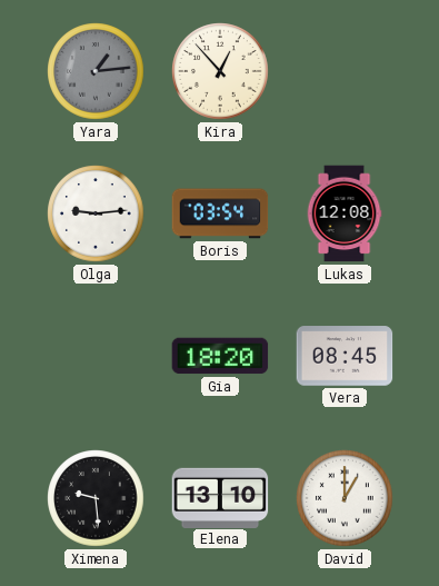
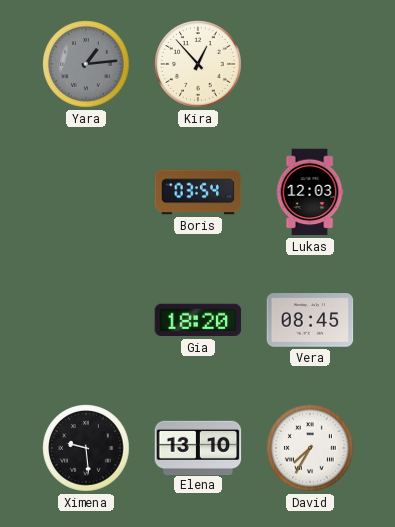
Olga: 9:14 -> none (96, 213)
Lukas: 12:08 -> 12:03 (310, 192)
David: 1:00 -> 7:35 (310, 448)
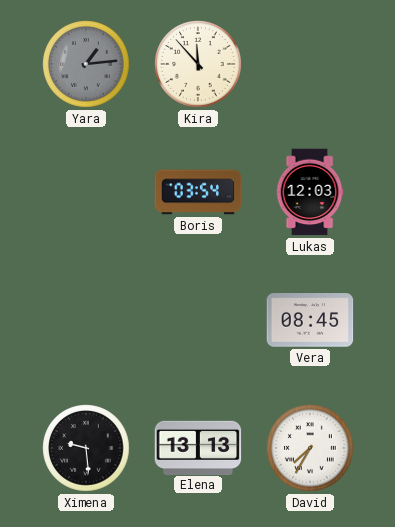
Kira: 12:53 -> 11:53 (198, 64)
Gia: 18:20 -> none (198, 320)
Elena: 13:10 -> 13:13 (198, 447)
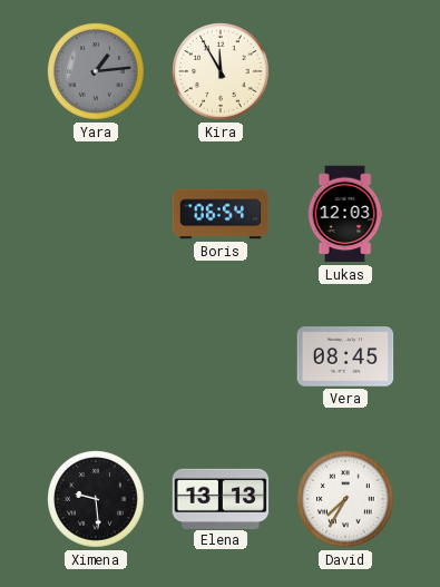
Kira: 11:53 -> 11:55 (221, 71)
Boris: 03:54 -> 06:54 (221, 214)
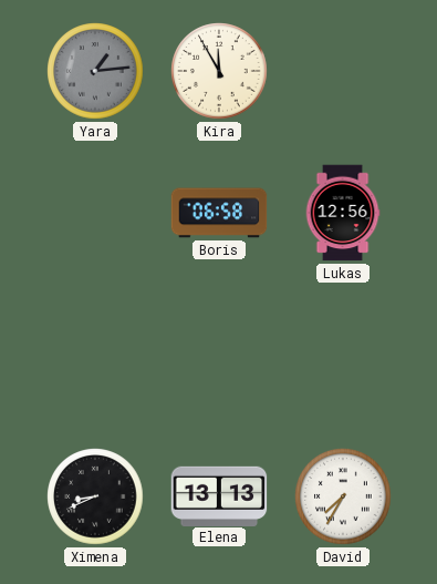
Boris: 06:54 -> 06:58 (219, 213)
Lukas: 12:03 -> 12:56 (343, 213)
Vera: 08:45 -> none (345, 356)
Ximena: 9:29 -> 8:41 (95, 496)
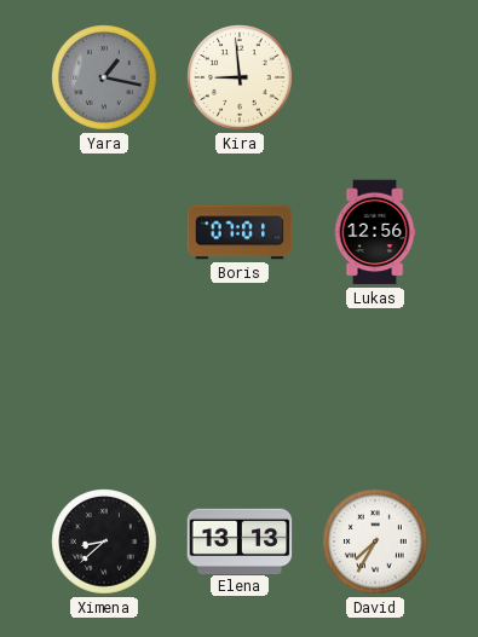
Yara: 1:14 -> 1:17 (104, 77)
Kira: 11:55 -> 8:59 (240, 77)
Boris: 06:58 -> 07:01 (240, 232)
Ximena: 8:41 -> 8:38 (104, 542)
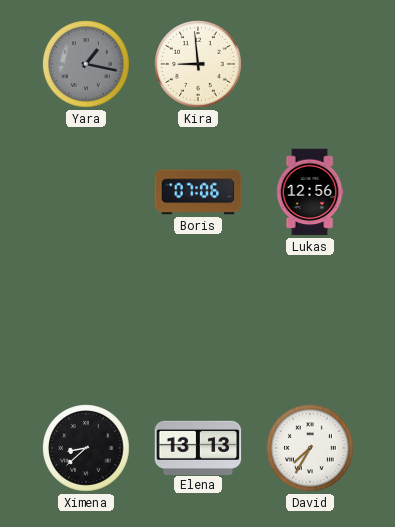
Boris: 07:01 -> 07:06 (198, 192)
